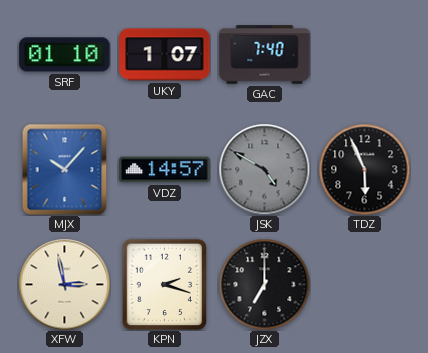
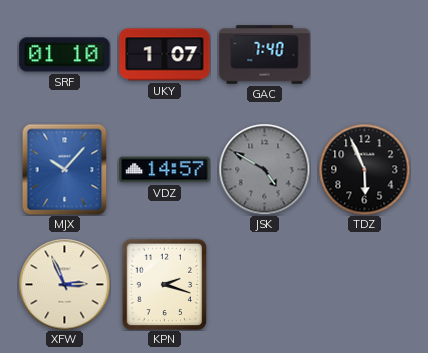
XFW: 2:58 -> 2:56 (64, 284)
JZX: 7:00 -> none (264, 284)
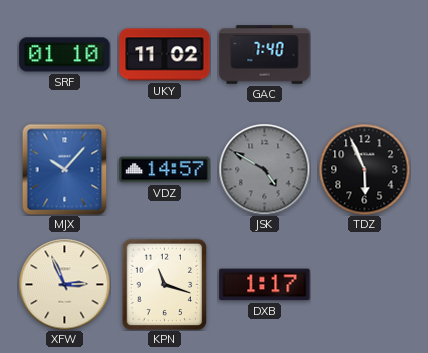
UKY: 1:07 -> 11:02 (165, 55)
KPN: 2:18 -> 11:18 (165, 284)
DXB: none -> 1:17 (265, 285)
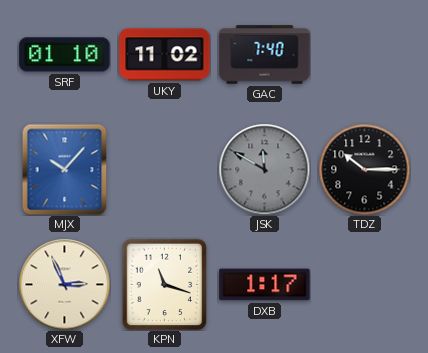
VDZ: 14:57 -> none (165, 170)
JSK: 4:50 -> 11:50 (264, 169)
TDZ: 5:56 -> 10:15 (364, 169)
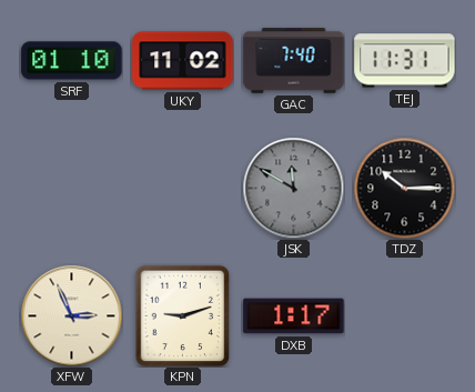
TEJ: none -> 11:31 (405, 61)
MJX: 10:07 -> none (65, 169)
KPN: 11:18 -> 9:12 (183, 315)
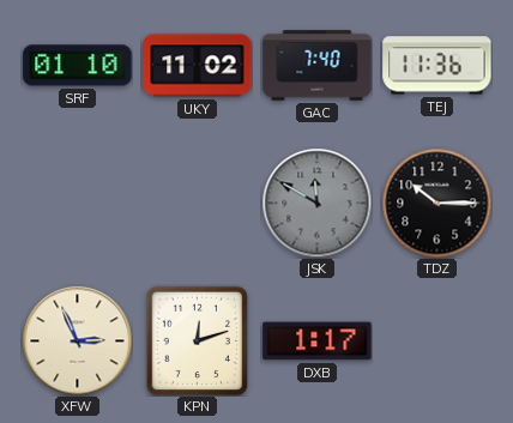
TEJ: 11:31 -> 11:36 (437, 66)
KPN: 9:12 -> 12:12 (198, 340)
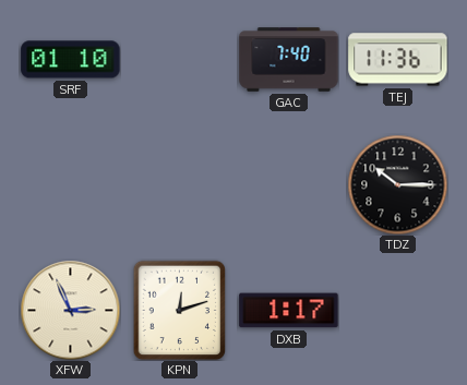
UKY: 11:02 -> none (198, 66)
JSK: 11:50 -> none (316, 203)
